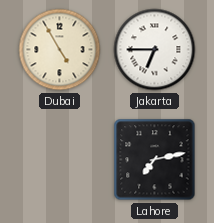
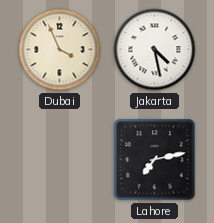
Dubai: 4:55 -> 3:56 (60, 50)
Jakarta: 6:45 -> 4:28 (155, 50)
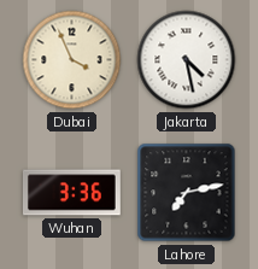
Wuhan: none -> 3:36 (71, 193)
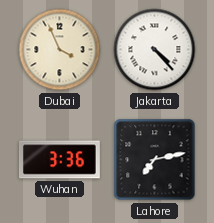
Jakarta: 4:28 -> 4:23 (155, 50)
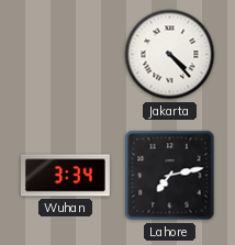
Dubai: 3:56 -> none (60, 50)
Wuhan: 3:36 -> 3:34 (65, 176)
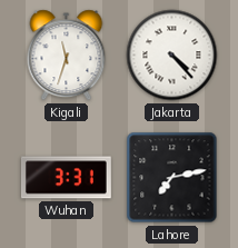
Kigali: none -> 11:33 (67, 56)
Wuhan: 3:34 -> 3:31 (66, 178)
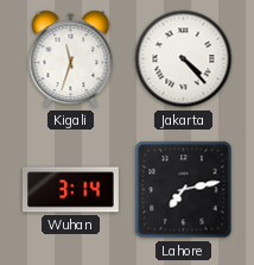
Wuhan: 3:31 -> 3:14 (70, 190)
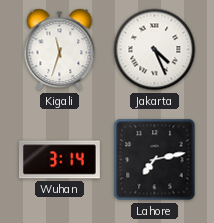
Jakarta: 4:23 -> 4:26 (155, 50)
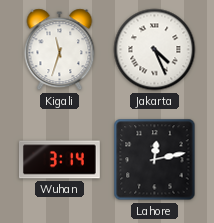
Lahore: 7:13 -> 12:13 (155, 160)
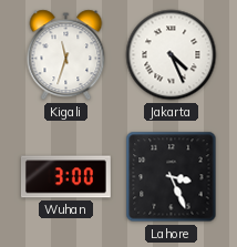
Wuhan: 3:14 -> 3:00 (65, 177)
Lahore: 12:13 -> 3:26 (172, 177)
